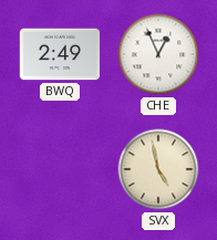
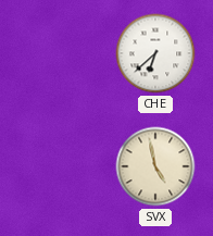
BWQ: 2:49 -> none (60, 54)
CHE: 12:56 -> 6:38 (155, 53)
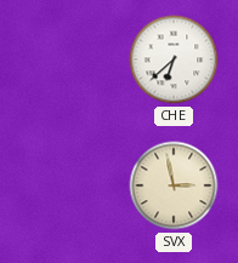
SVX: 4:58 -> 2:58 (174, 185)
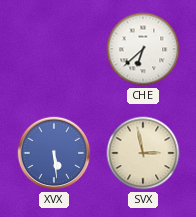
XVX: none -> 5:29 (54, 153)
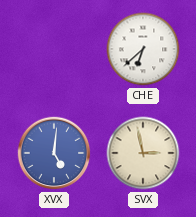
XVX: 5:29 -> 5:01 (54, 153)
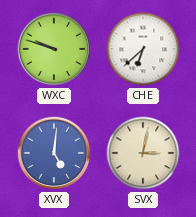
WXC: none -> 9:48 (54, 49)
SVX: 2:58 -> 3:02 (143, 153)
